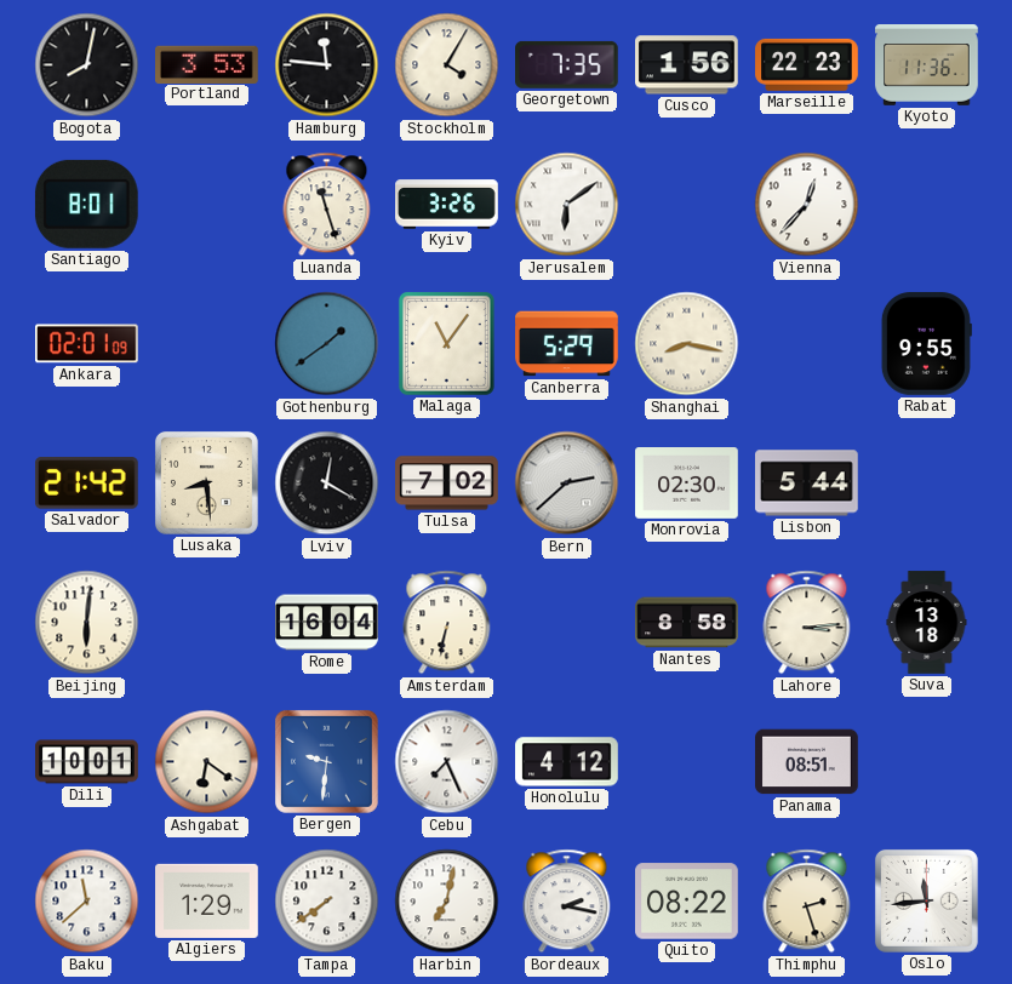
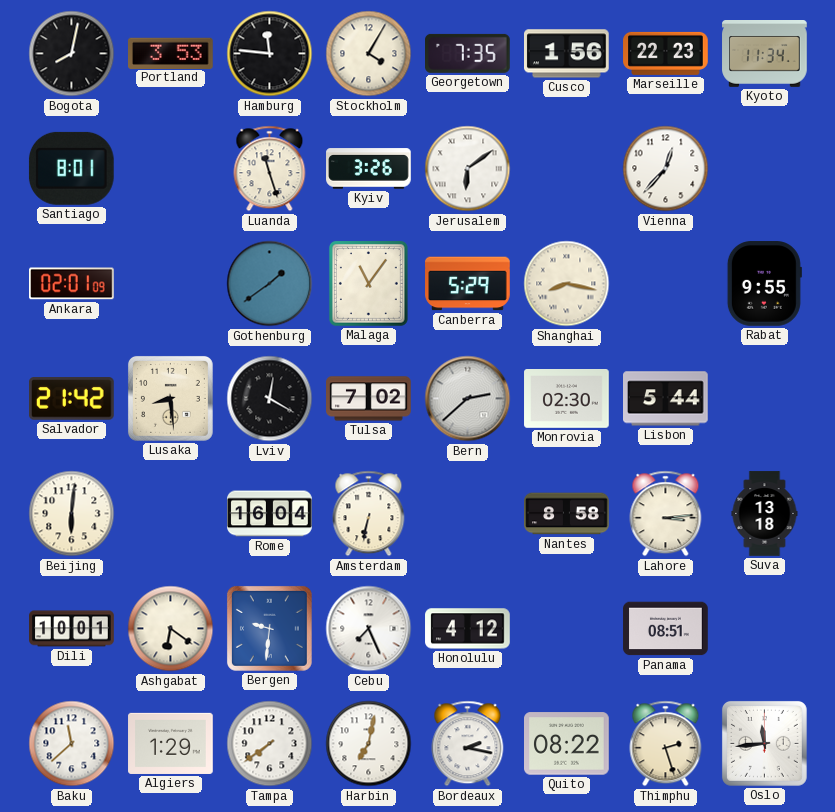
Kyoto: 11:36 -> 11:34 (765, 54)
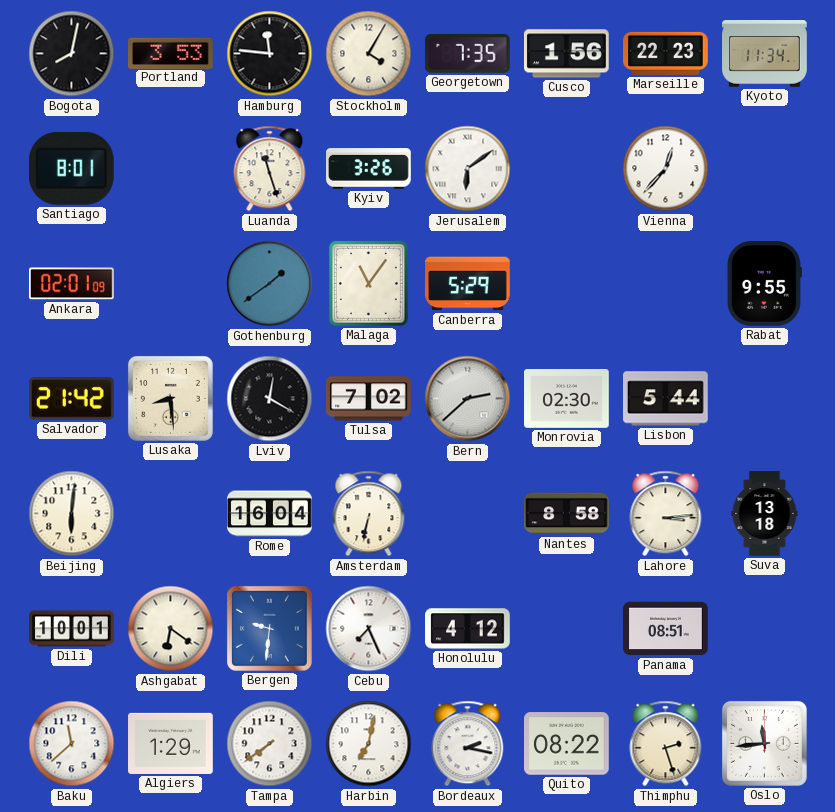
Shanghai: 8:17 -> none (567, 284)
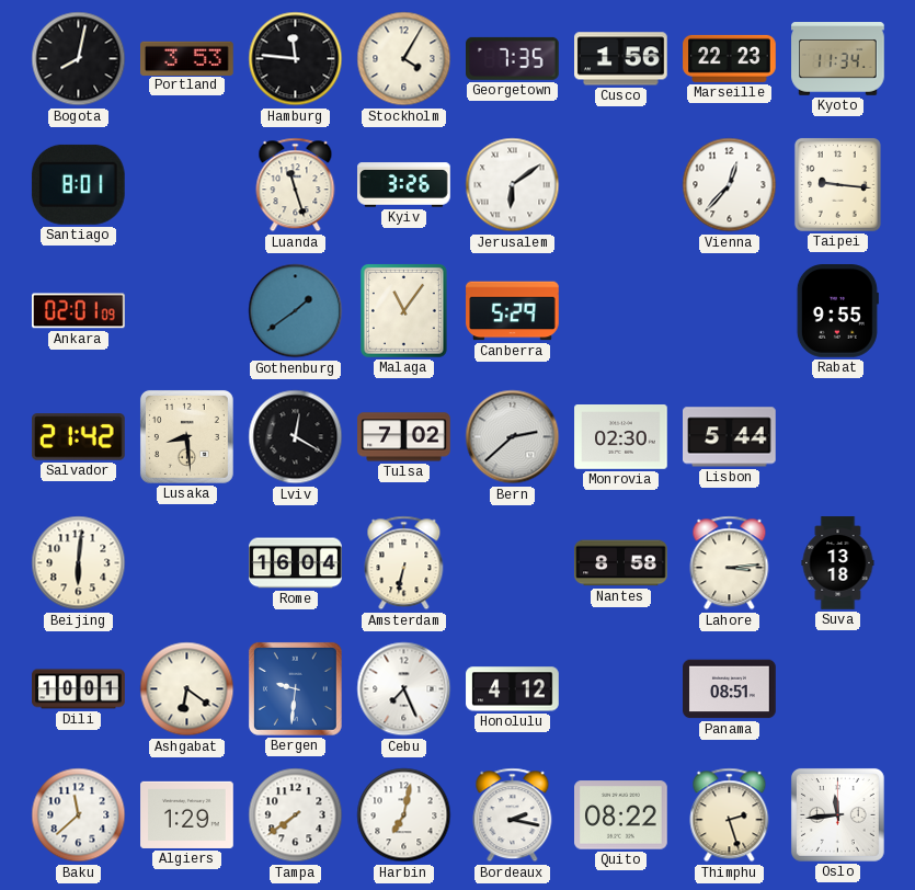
Taipei: none -> 9:16 (837, 184)
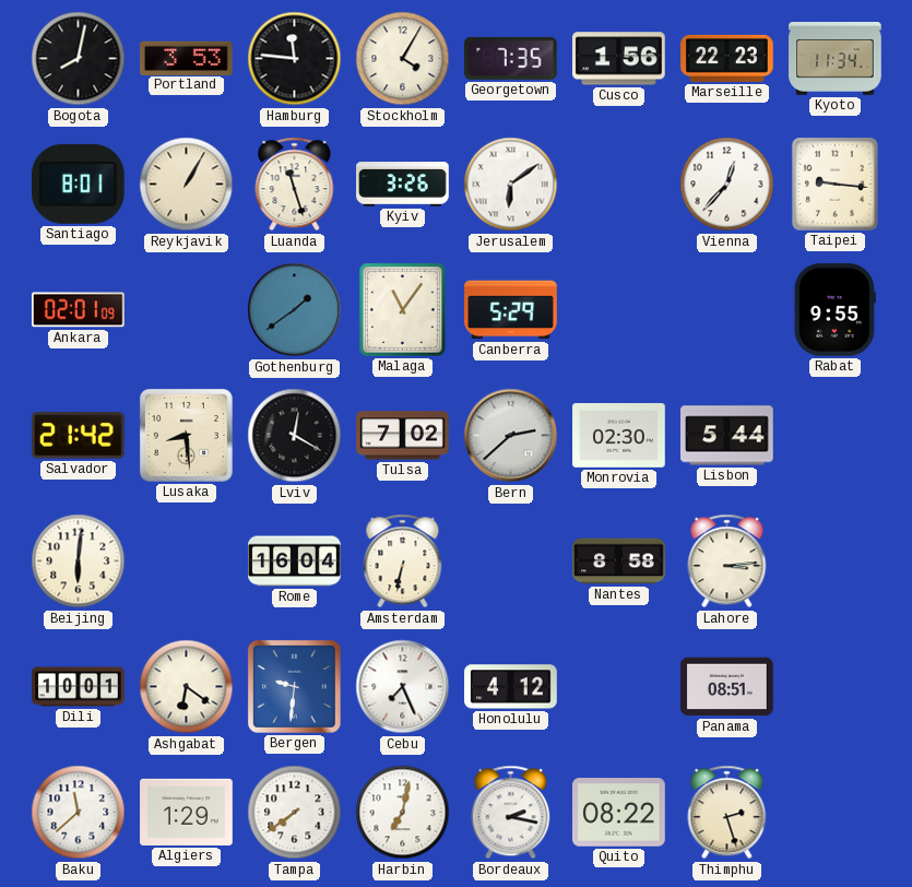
Reykjavik: none -> 1:05 (187, 185)
Suva: 13:18 -> none (838, 563)
Oslo: 11:44 -> none (837, 814)
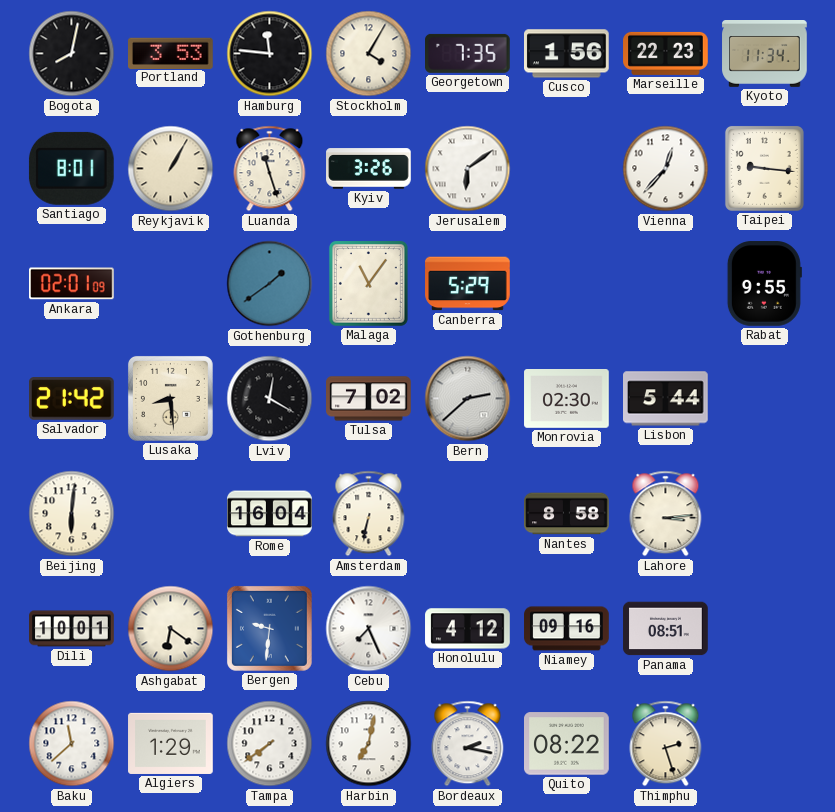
Niamey: none -> 09:16 (567, 629)
